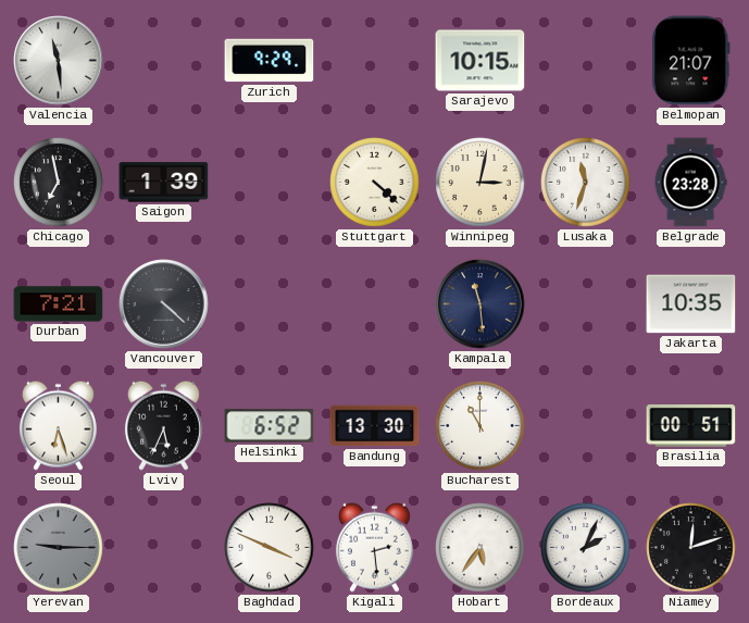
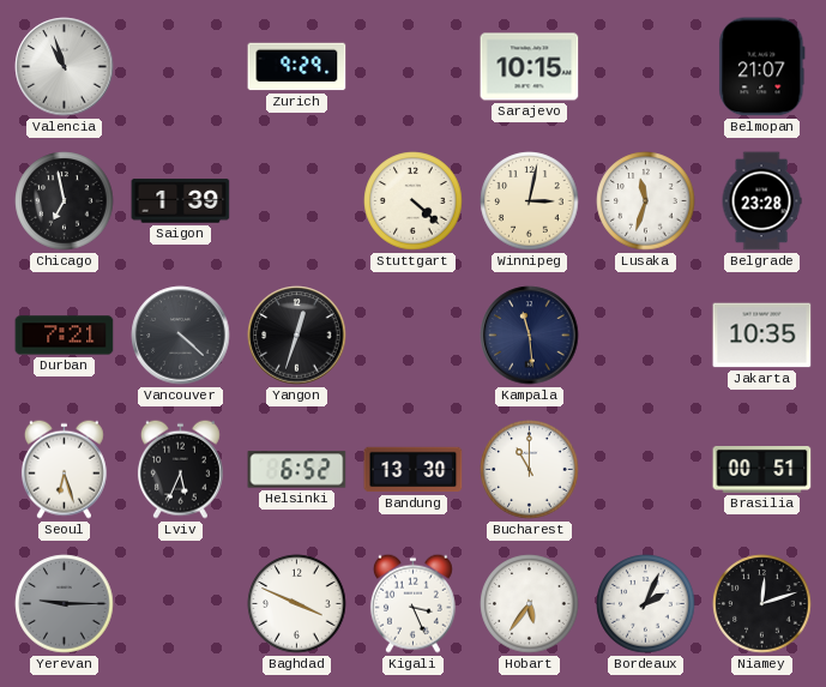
Valencia: 11:29 -> 10:57 (65, 67)
Yangon: none -> 12:33 (297, 336)
Kigali: 2:29 -> 3:26 (412, 603)
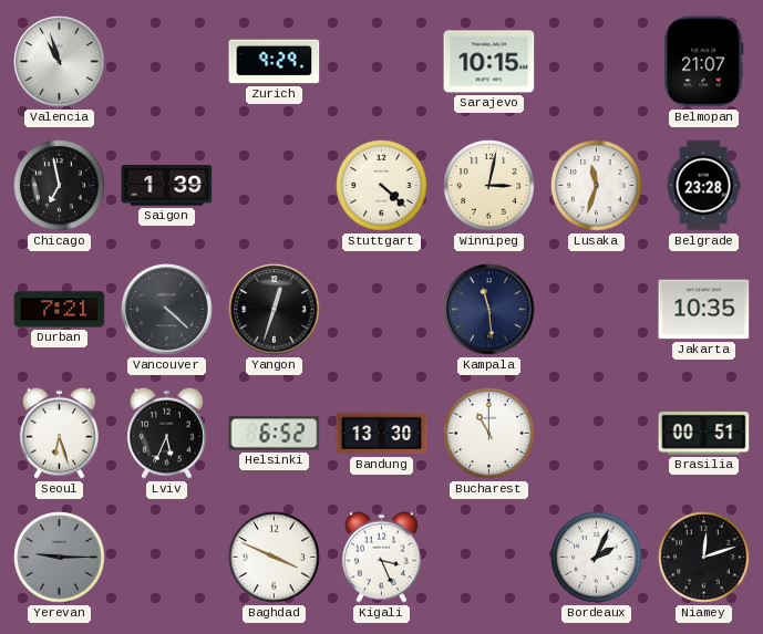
Hobart: 5:36 -> none (530, 604)
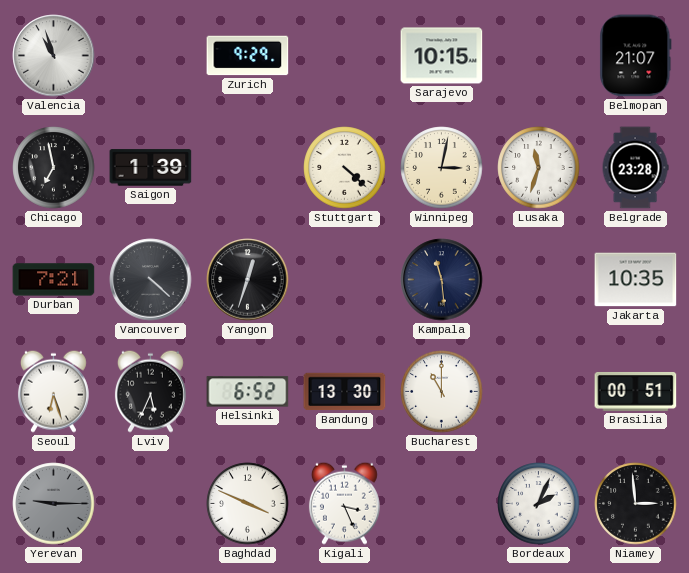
Niamey: 12:12 -> 2:59 (636, 504)
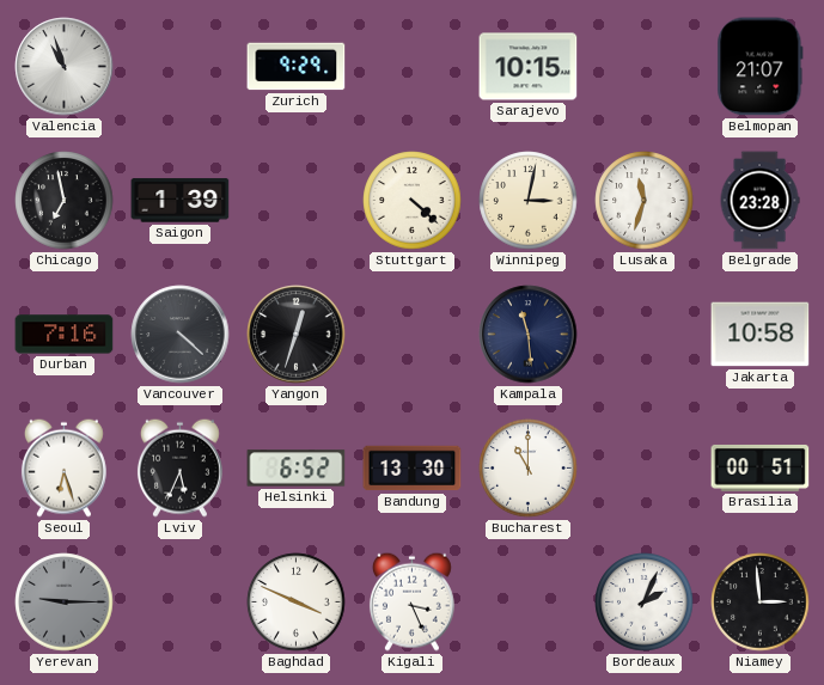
Durban: 7:21 -> 7:16 (65, 335)
Jakarta: 10:35 -> 10:58 (761, 335)
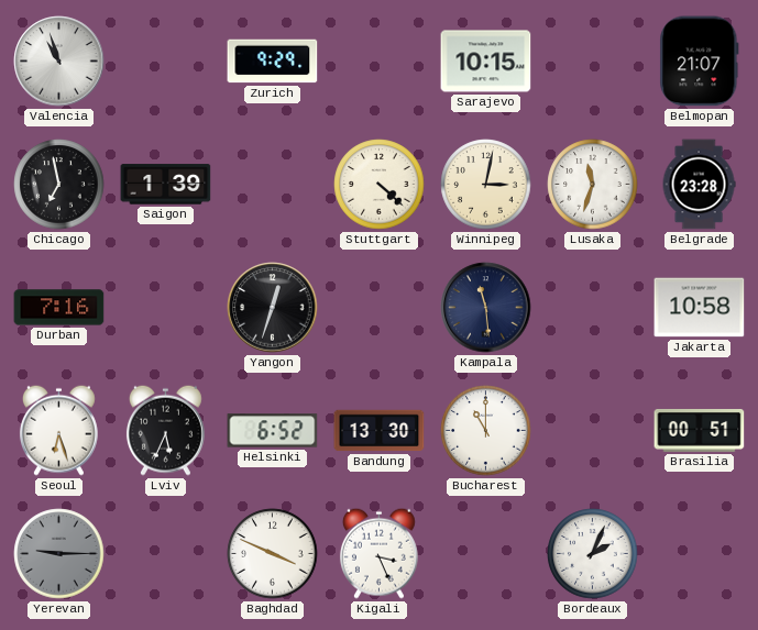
Vancouver: 4:22 -> none (181, 335)
Niamey: 2:59 -> none (761, 603)
